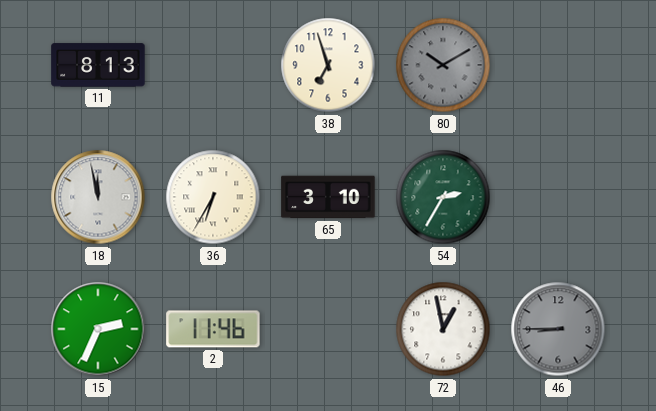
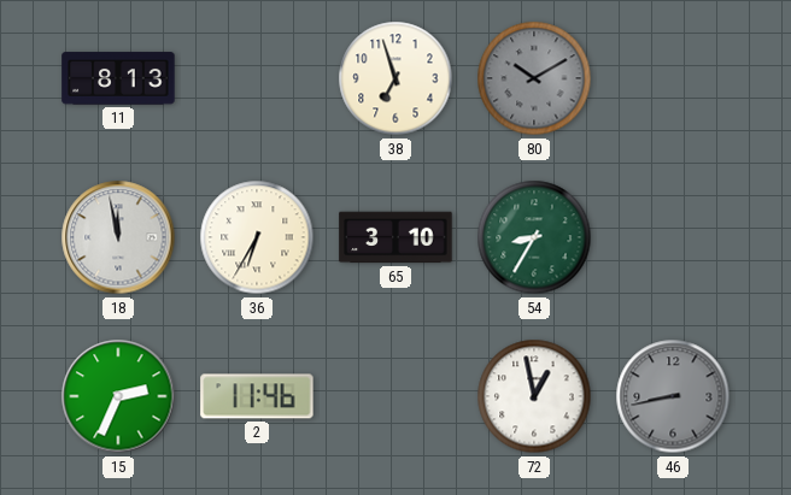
54: 2:35 -> 8:35 (534, 237)
46: 8:45 -> 8:43 (673, 396)
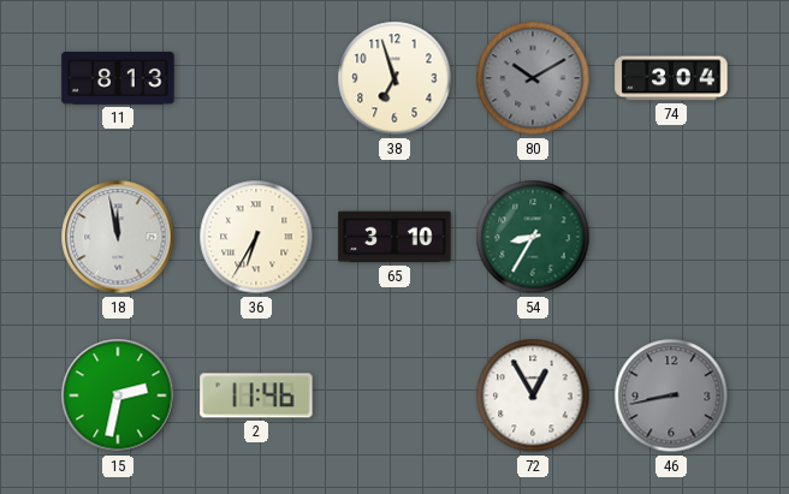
74: none -> 3:04 (671, 78)
15: 2:34 -> 2:32 (118, 395)
72: 12:58 -> 12:55 (533, 395)
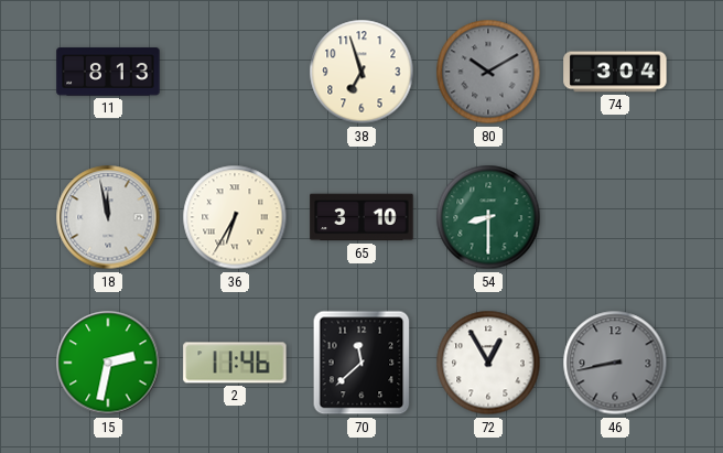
54: 8:35 -> 8:30 (488, 217)
70: none -> 11:38 (361, 363)
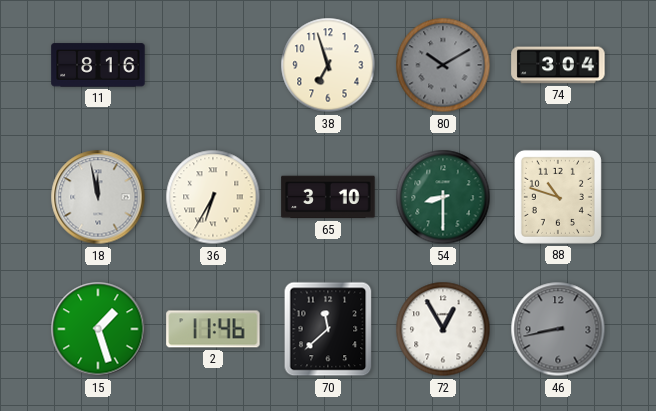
11: 8:13 -> 8:16 (98, 65)
88: none -> 10:48 (558, 197)
15: 2:32 -> 1:27 (98, 329)
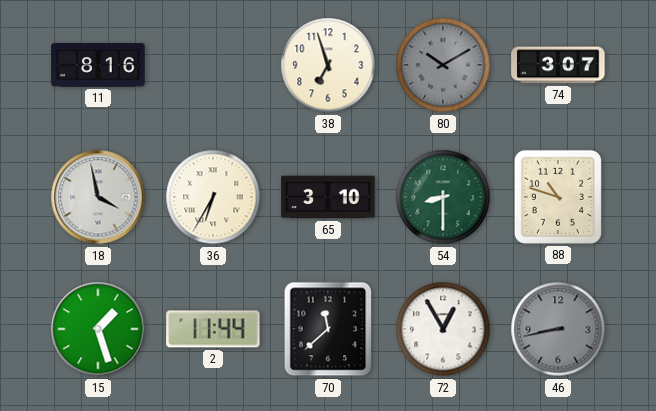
74: 3:04 -> 3:07 (558, 65)
18: 11:58 -> 3:58 (98, 197)
2: 11:46 -> 11:44 (213, 329)
